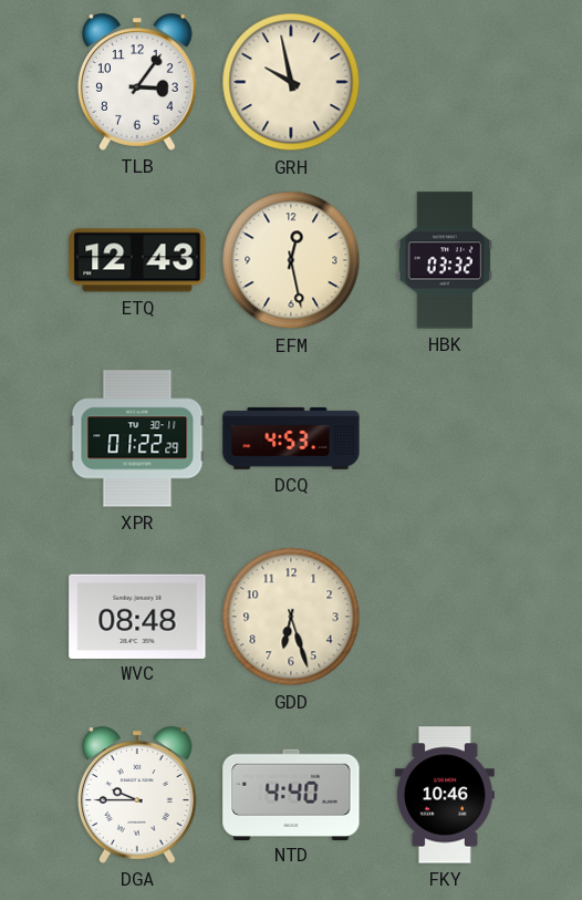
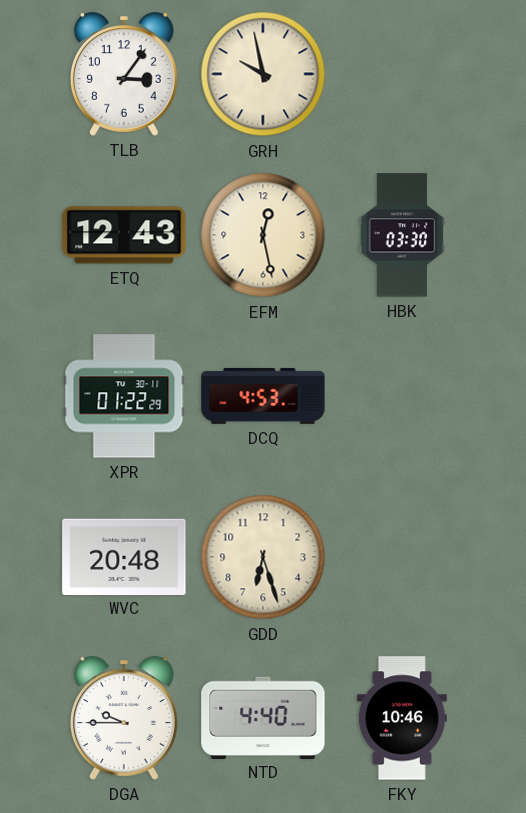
HBK: 03:32 -> 03:30 (402, 235)
WVC: 08:48 -> 20:48 (124, 556)
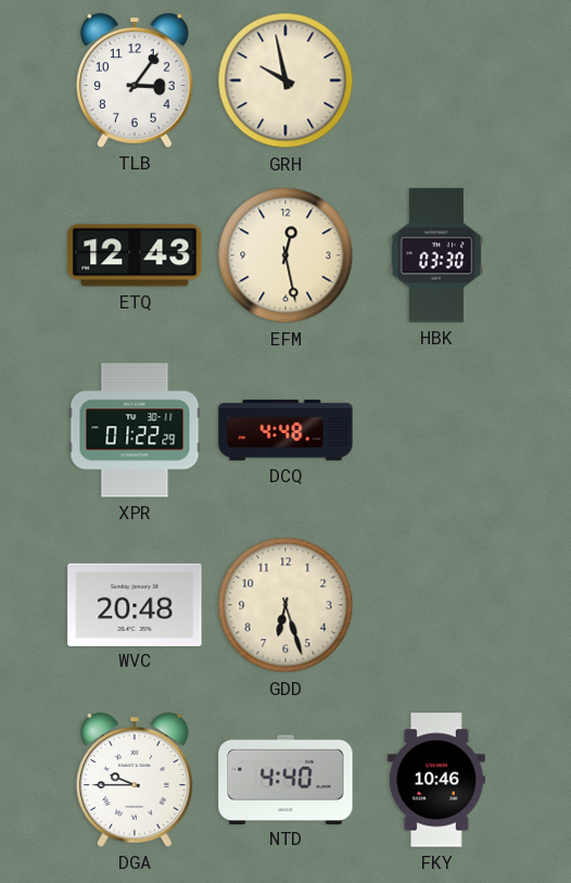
DCQ: 4:53 -> 4:48 (285, 430)
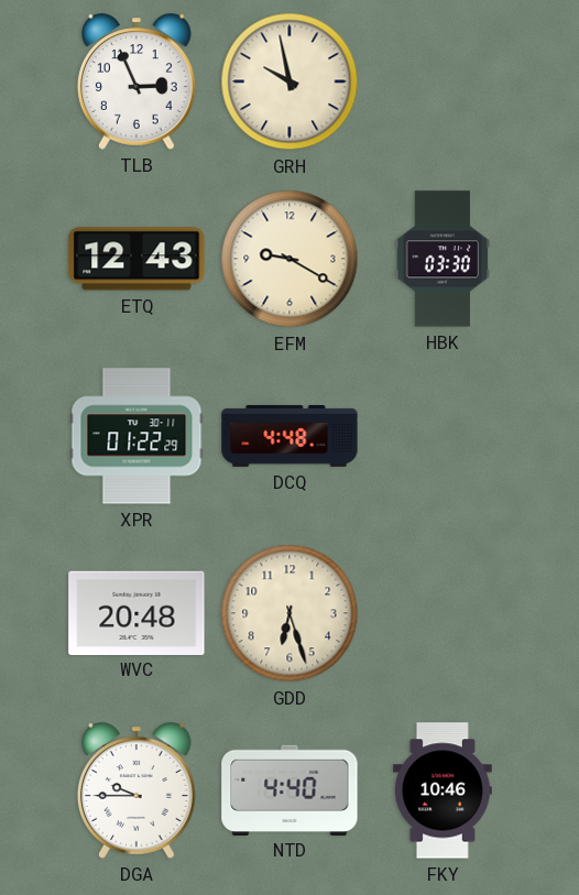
TLB: 3:06 -> 2:56 (138, 81)
EFM: 12:28 -> 9:20 (289, 259)
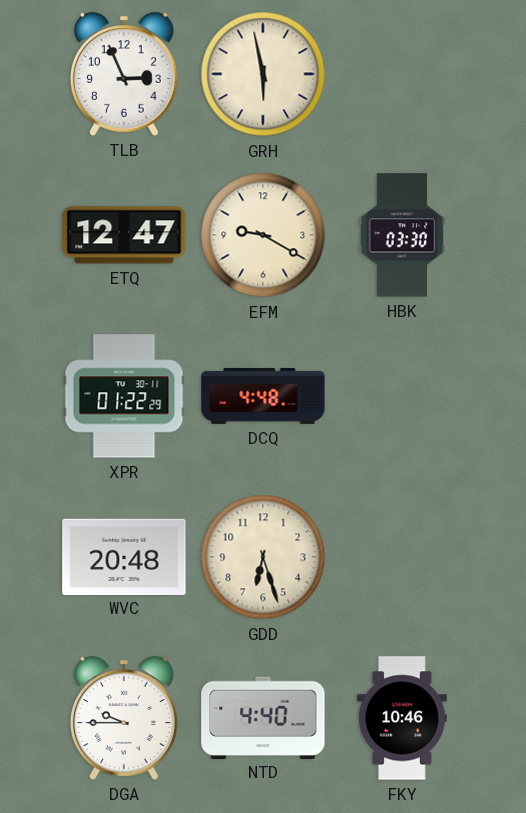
GRH: 9:58 -> 5:58 (263, 74)
ETQ: 12:43 -> 12:47 (124, 235)
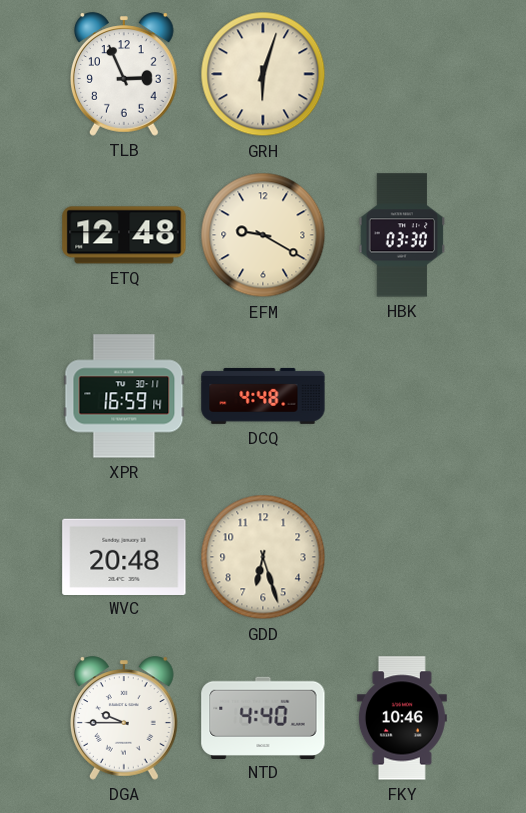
GRH: 5:58 -> 6:03 (263, 74)
ETQ: 12:47 -> 12:48 (124, 235)
XPR: 01:22 -> 16:59 (124, 396)
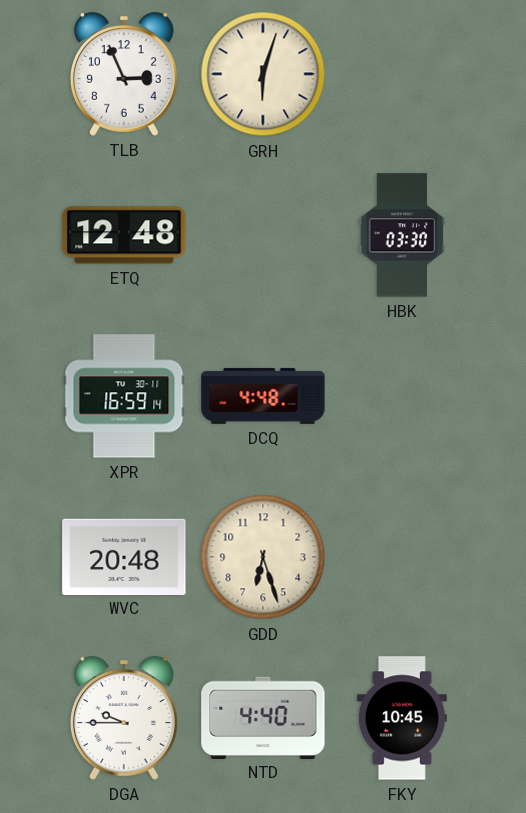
EFM: 9:20 -> none (263, 235)
FKY: 10:46 -> 10:45 (402, 718)
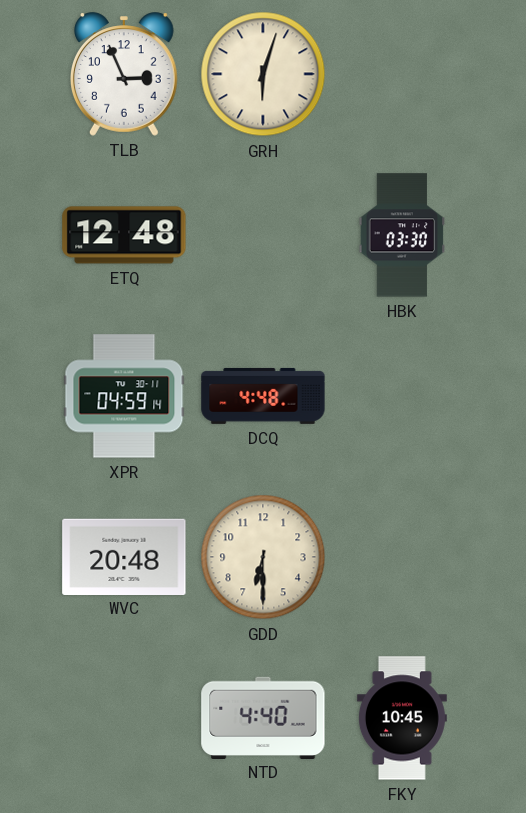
XPR: 16:59 -> 04:59 (124, 396)
GDD: 6:27 -> 6:30 (263, 557)
DGA: 9:45 -> none (125, 718)
